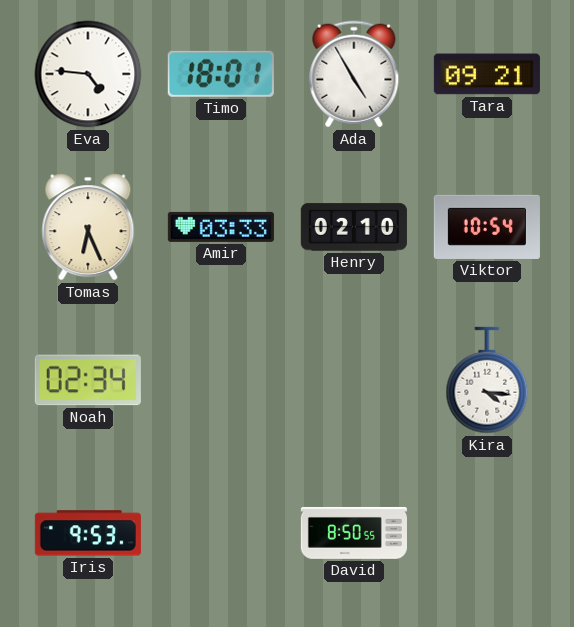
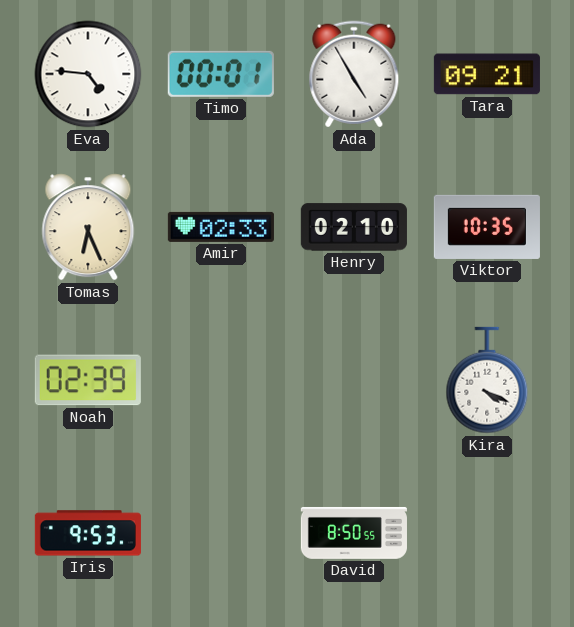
Timo: 18:01 -> 00:01 (221, 74)
Amir: 03:33 -> 02:33 (221, 227)
Viktor: 10:54 -> 10:35 (487, 227)
Noah: 02:34 -> 02:39 (88, 380)
Kira: 4:16 -> 4:19 (487, 380)
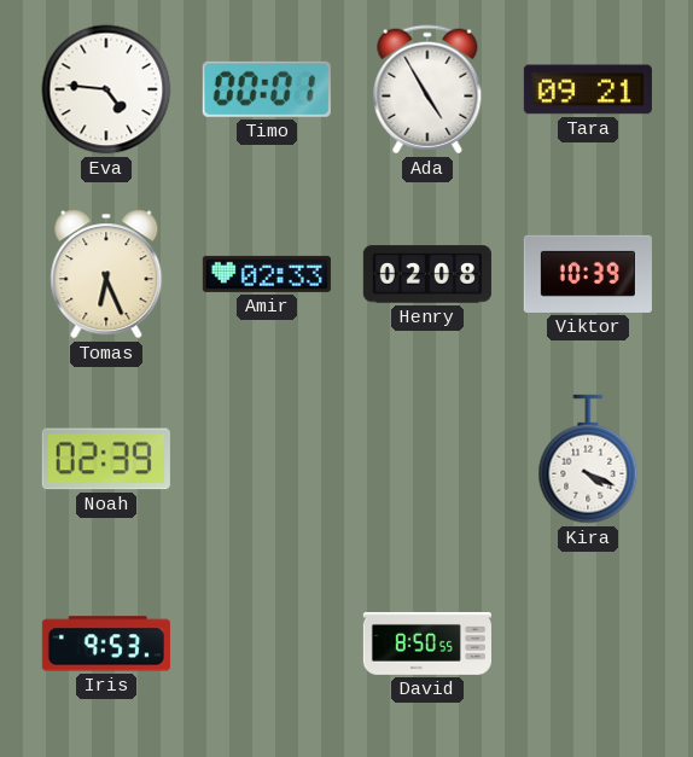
Henry: 02:10 -> 02:08 (427, 274)
Viktor: 10:35 -> 10:39 (588, 274)
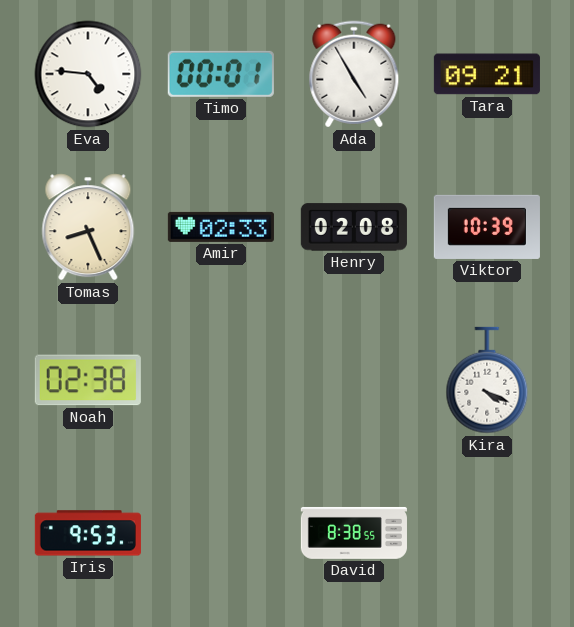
Tomas: 6:26 -> 8:26 (88, 227)
Noah: 02:39 -> 02:38 (88, 380)
David: 8:50 -> 8:38 (354, 533)
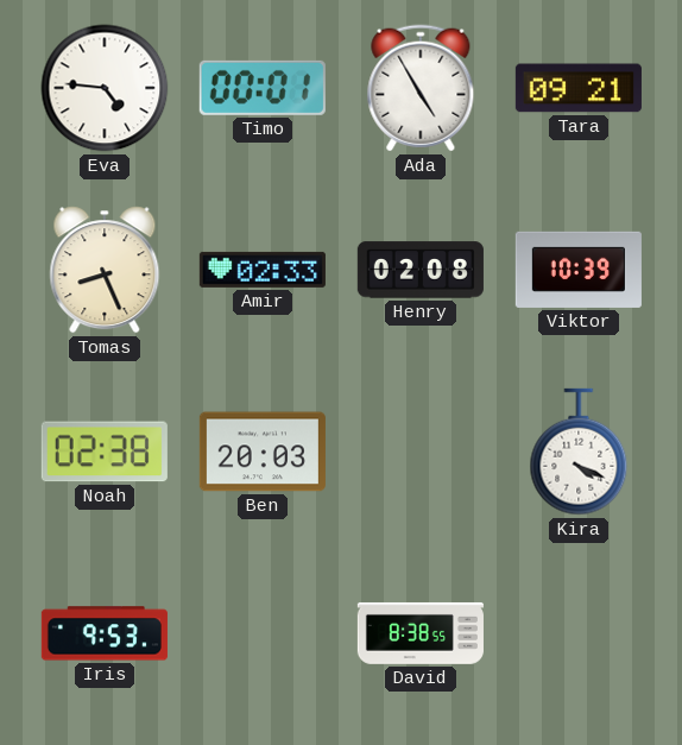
Ben: none -> 20:03 (263, 452)
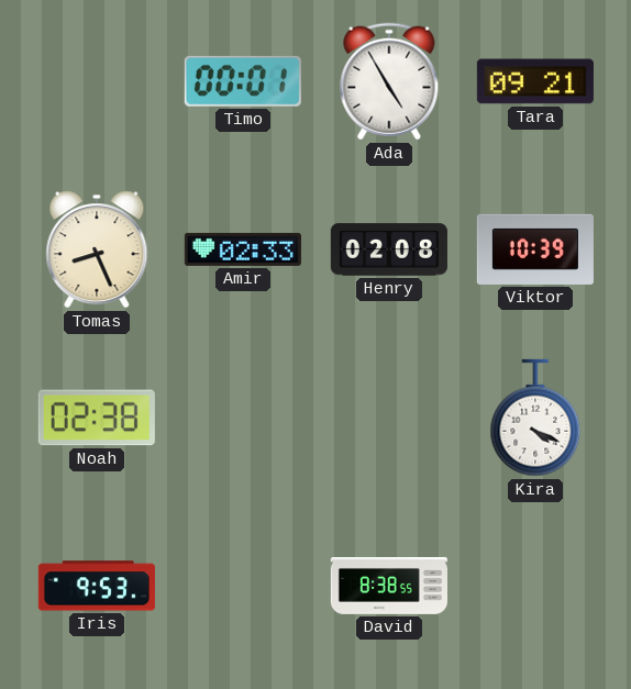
Eva: 4:46 -> none (105, 88)
Ben: 20:03 -> none (263, 452)
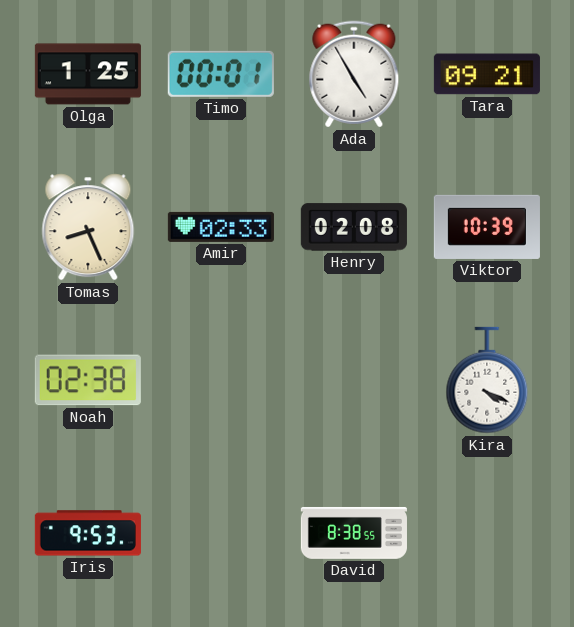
Olga: none -> 1:25 (88, 74)
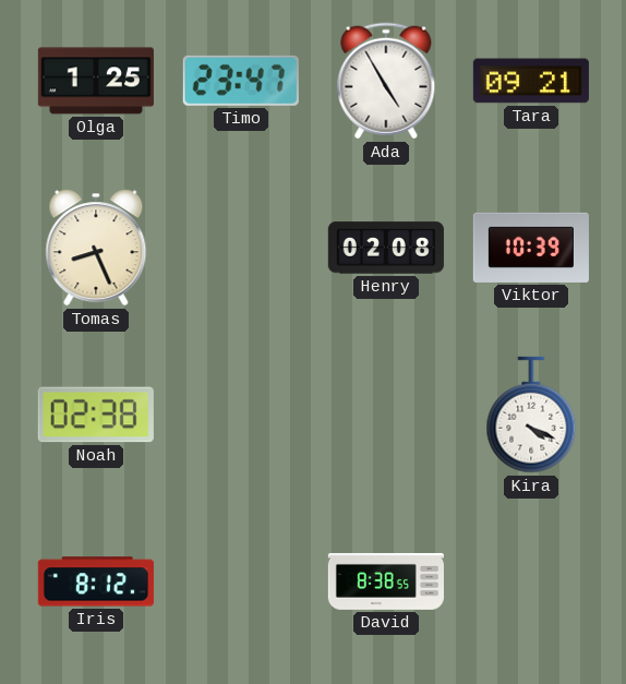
Timo: 00:01 -> 23:47 (241, 81)
Amir: 02:33 -> none (221, 227)
Iris: 9:53 -> 8:12 (96, 581)
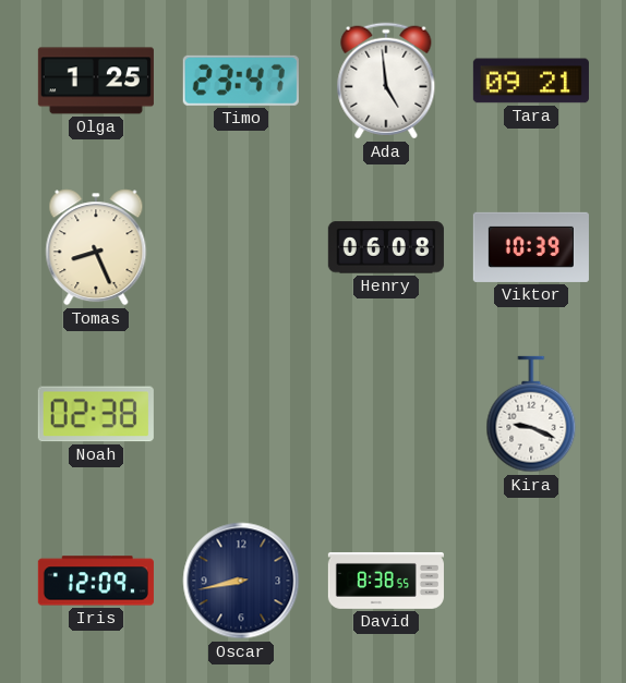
Ada: 4:55 -> 4:59 (386, 81)
Henry: 02:08 -> 06:08 (386, 247)
Kira: 4:19 -> 9:19 (531, 414)
Iris: 8:12 -> 12:09 (96, 581)
Oscar: none -> 8:43 (241, 581)
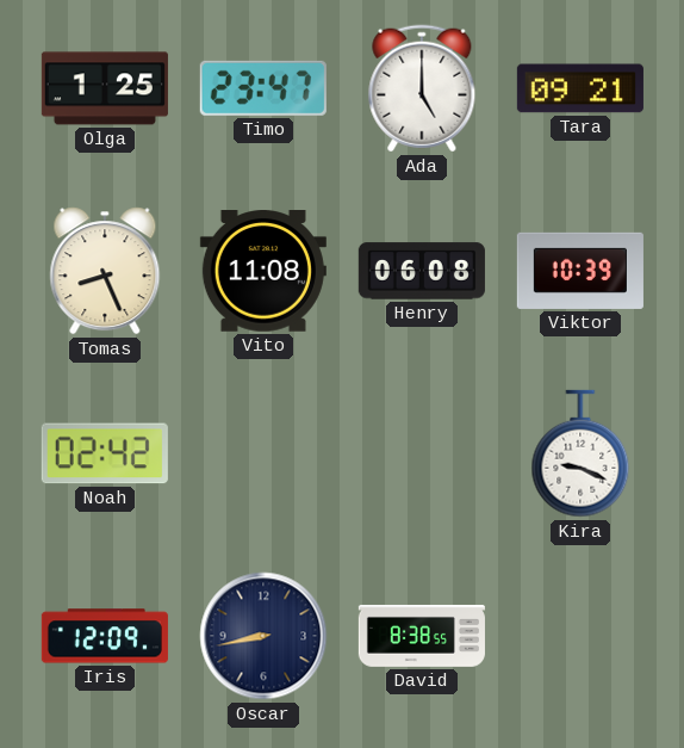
Ada: 4:59 -> 5:00 (422, 88)
Vito: none -> 11:08 (263, 271)
Noah: 02:38 -> 02:42 (105, 453)
